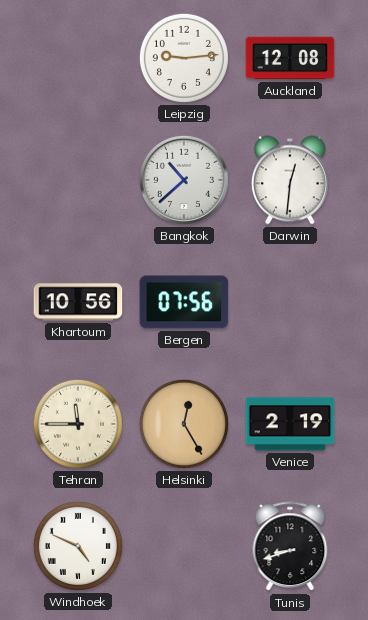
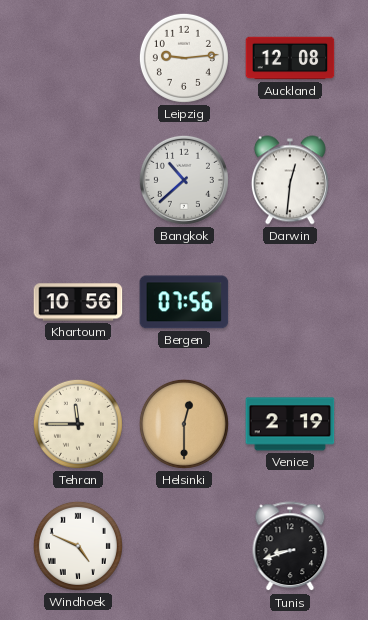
Helsinki: 12:25 -> 12:30 (184, 424)
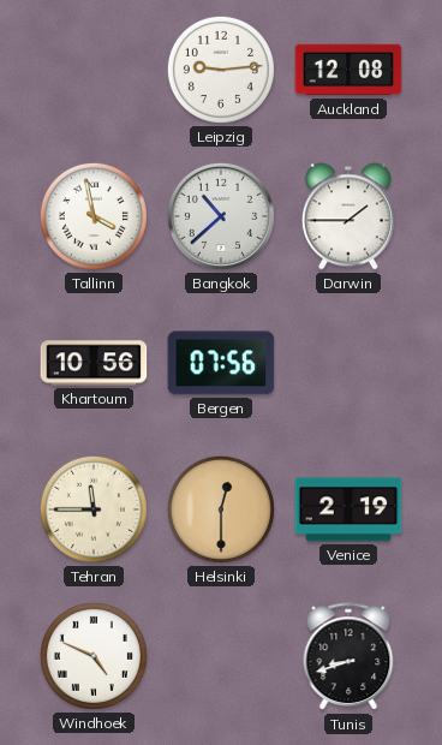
Tallinn: none -> 3:58 (94, 216)
Darwin: 12:31 -> 1:45 (348, 216)
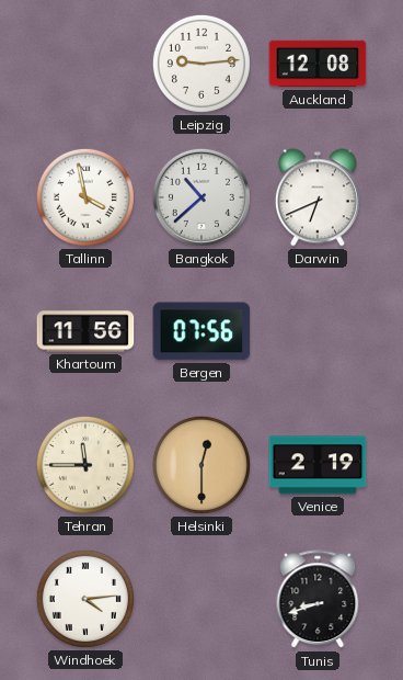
Darwin: 1:45 -> 6:41 (318, 197)
Khartoum: 10:56 -> 11:56 (85, 331)
Windhoek: 4:49 -> 4:14 (85, 599)
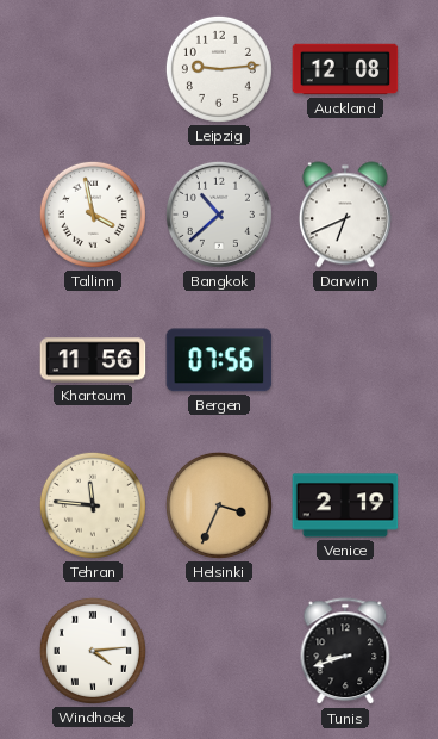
Tehran: 11:45 -> 11:46 (93, 505)
Helsinki: 12:30 -> 3:34 (219, 505)
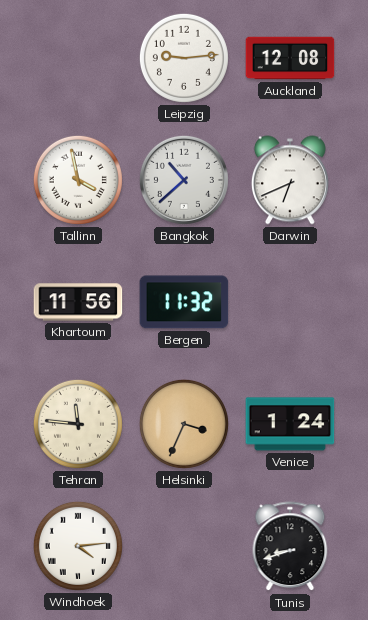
Bergen: 07:56 -> 11:32 (184, 302)
Venice: 2:19 -> 1:24 (290, 424)
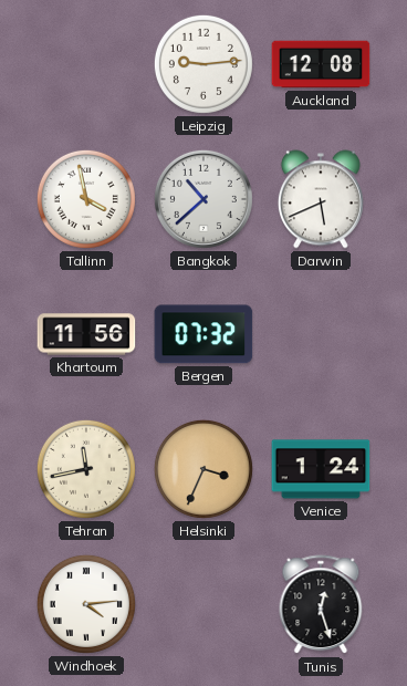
Darwin: 6:41 -> 5:41 (321, 199)
Bergen: 11:32 -> 07:32 (203, 334)
Tehran: 11:46 -> 11:43 (86, 469)
Tunis: 8:42 -> 12:27 (321, 605)
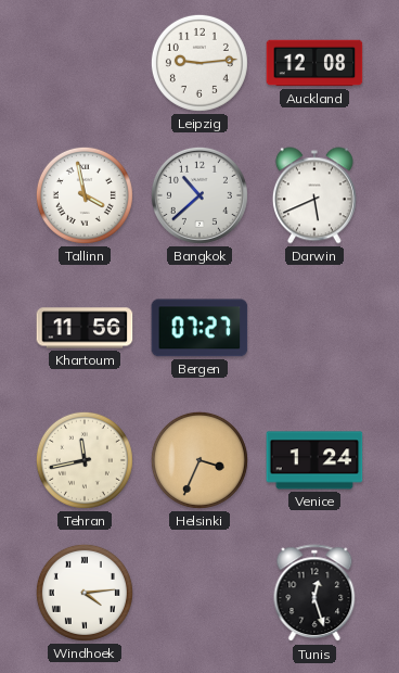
Bergen: 07:32 -> 07:27 (200, 328)
